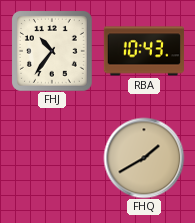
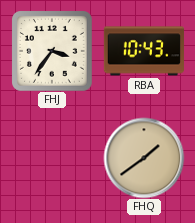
FHJ: 10:36 -> 3:36 (52, 51)
FHQ: 1:40 -> 1:39 (144, 158)
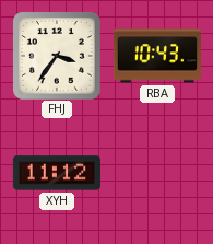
XYH: none -> 11:12 (57, 173)
FHQ: 1:39 -> none (144, 158)
